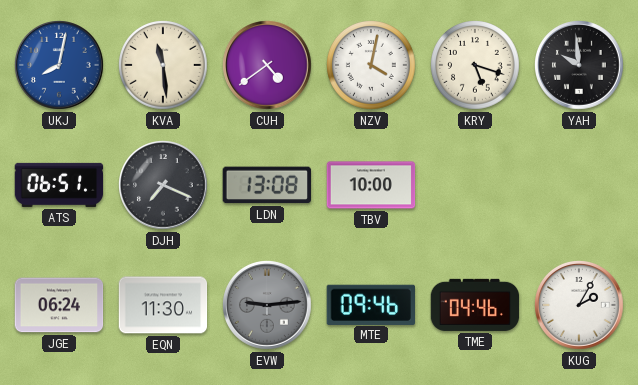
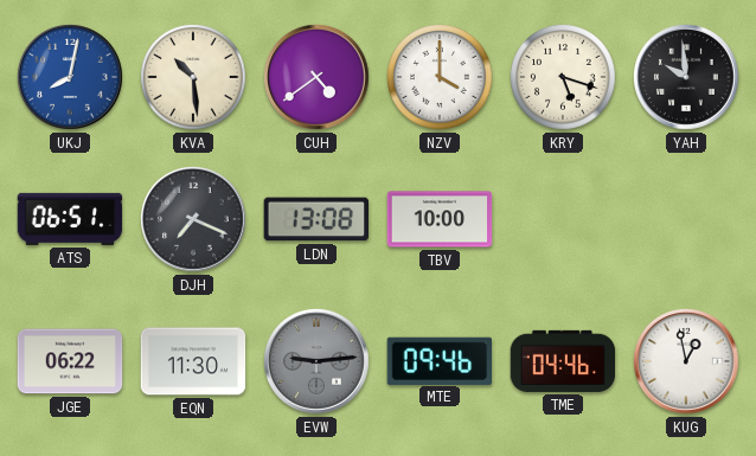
KVA: 11:29 -> 10:29 (194, 78)
NZV: 4:02 -> 4:00 (441, 78)
JGE: 06:24 -> 06:22 (70, 361)
KUG: 2:05 -> 12:58 (687, 362)
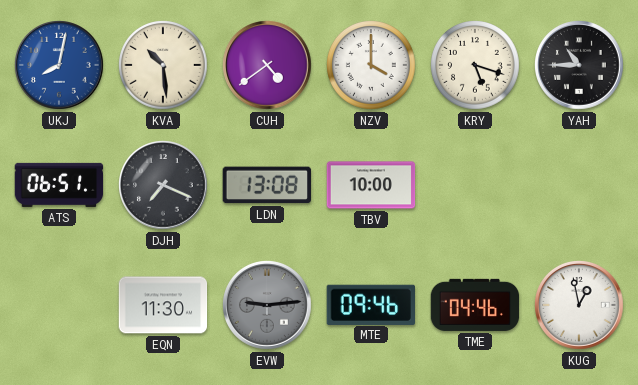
YAH: 9:59 -> 10:45 (580, 66)
JGE: 06:22 -> none (70, 361)
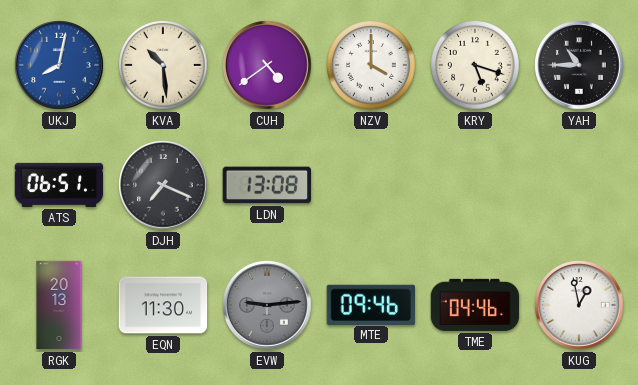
TBV: 10:00 -> none (371, 185)
RGK: none -> 20:13 (59, 305)
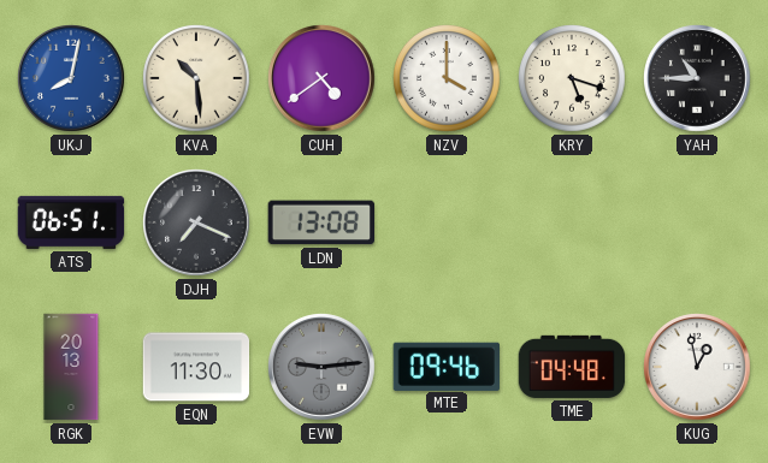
TME: 04:46 -> 04:48 (572, 367)
